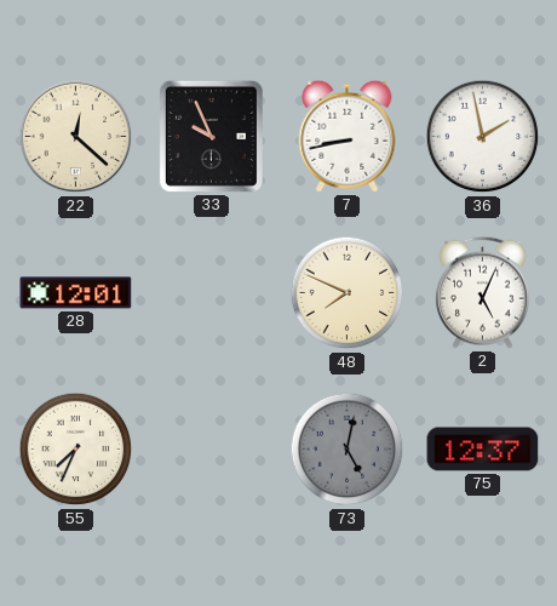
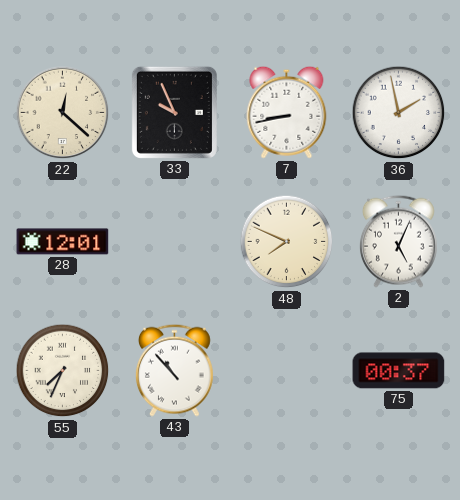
43: none -> 10:53 (174, 370)
73: 5:02 -> none (348, 450)
75: 12:37 -> 00:37 (399, 371)
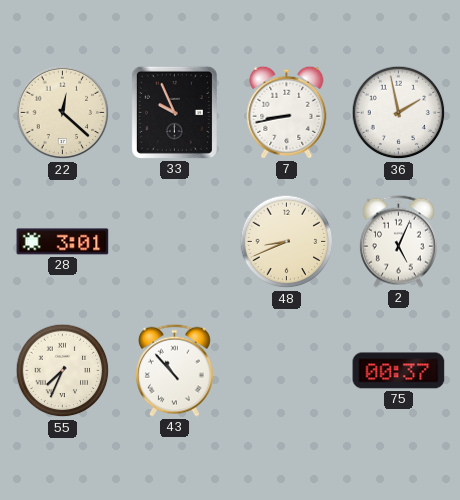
28: 12:01 -> 3:01 (63, 242)
48: 7:49 -> 8:41 (287, 242)
